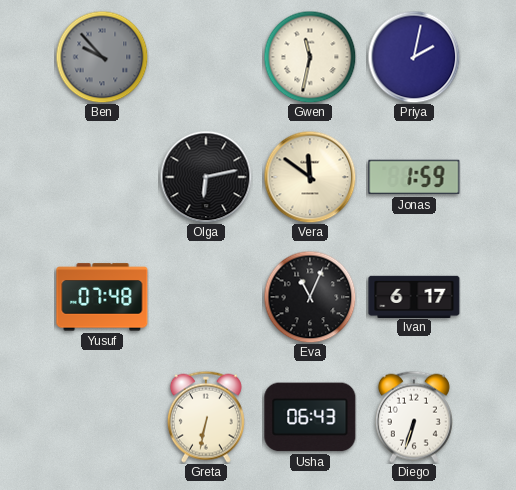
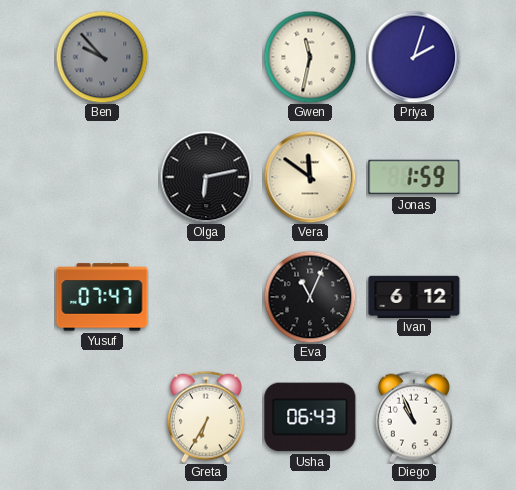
Priya: 2:02 -> 2:03 (414, 57)
Yusuf: 07:48 -> 07:47 (102, 297)
Ivan: 6:17 -> 6:12 (414, 296)
Greta: 6:32 -> 6:35 (206, 417)
Diego: 6:33 -> 10:56 (414, 417)
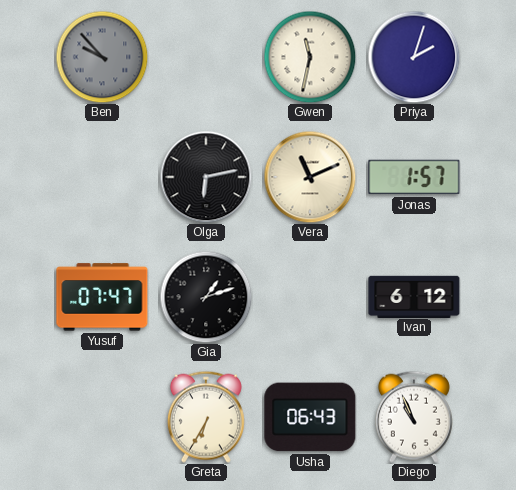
Vera: 11:51 -> 11:11 (310, 177)
Jonas: 1:59 -> 1:57 (414, 177)
Gia: none -> 1:12 (206, 297)
Eva: 11:04 -> none (310, 297)
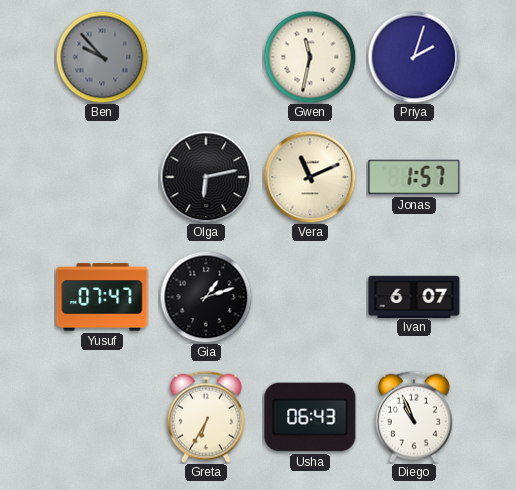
Ivan: 6:12 -> 6:07 (414, 296)
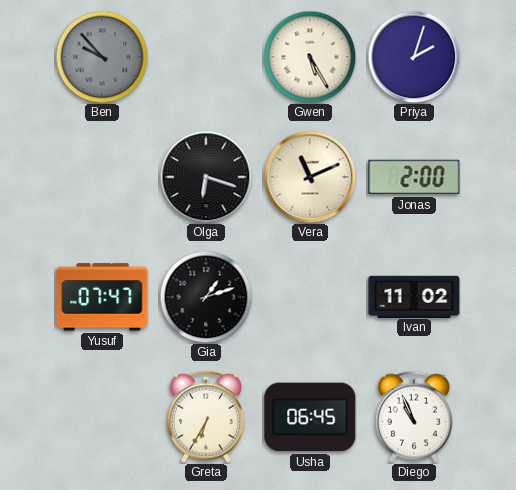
Gwen: 11:32 -> 5:25 (310, 57)
Olga: 6:13 -> 6:18 (206, 177)
Jonas: 1:57 -> 2:00 (414, 177)
Ivan: 6:07 -> 11:02 (414, 296)
Usha: 06:43 -> 06:45 (310, 417)
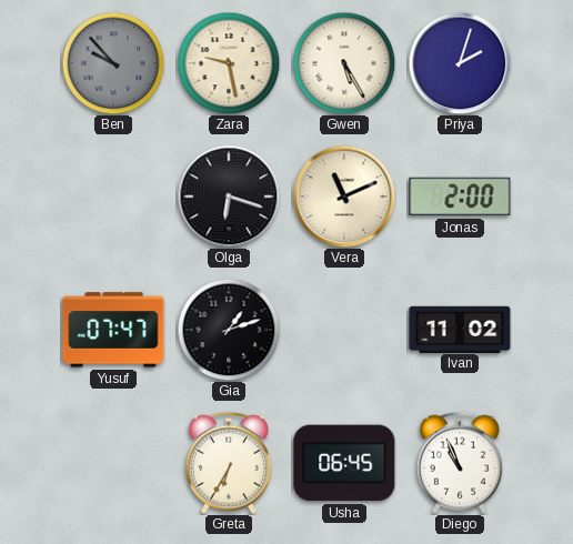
Zara: none -> 9:28 (229, 63)
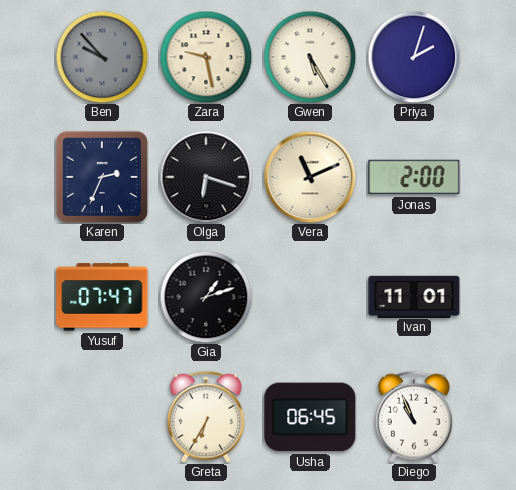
Karen: none -> 2:34 (102, 177)
Ivan: 11:02 -> 11:01 (414, 296)
